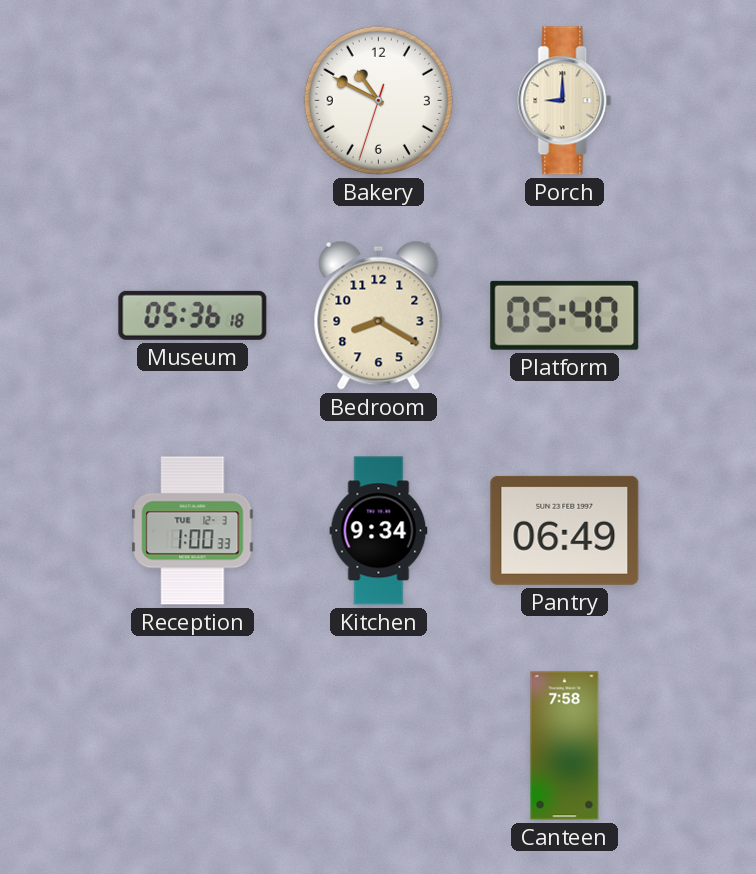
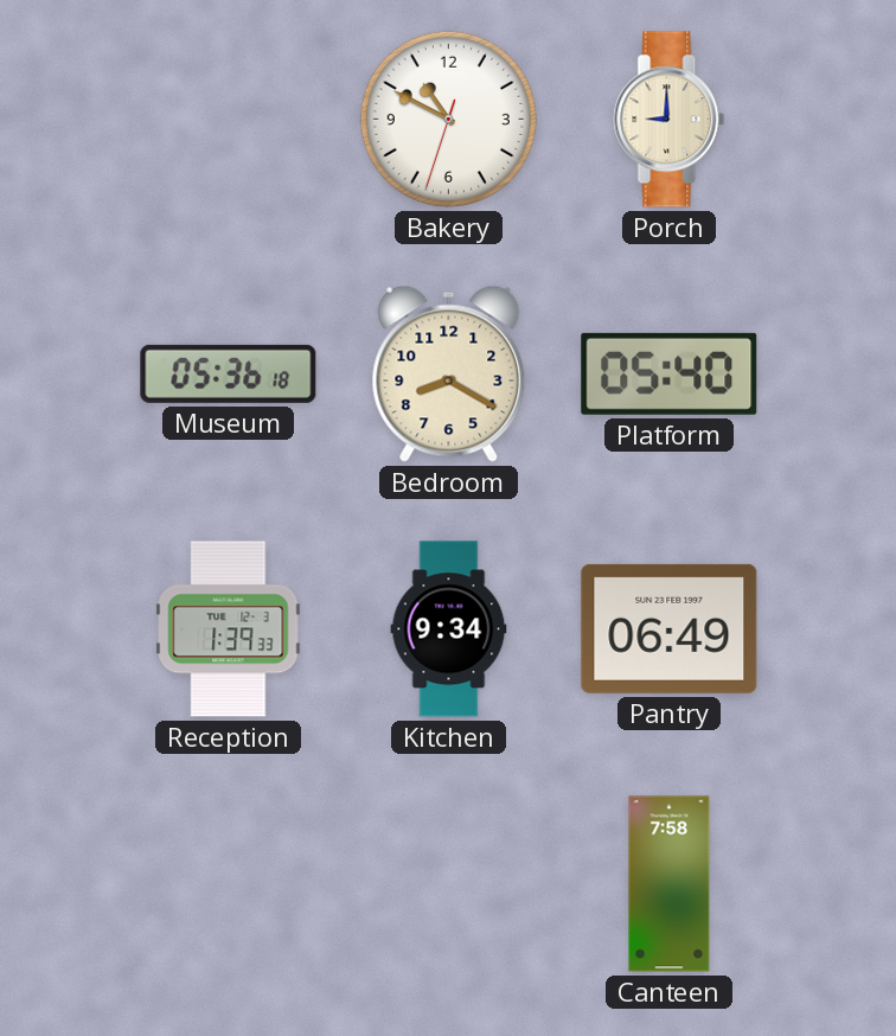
Reception: 1:00 -> 1:39 (229, 629)
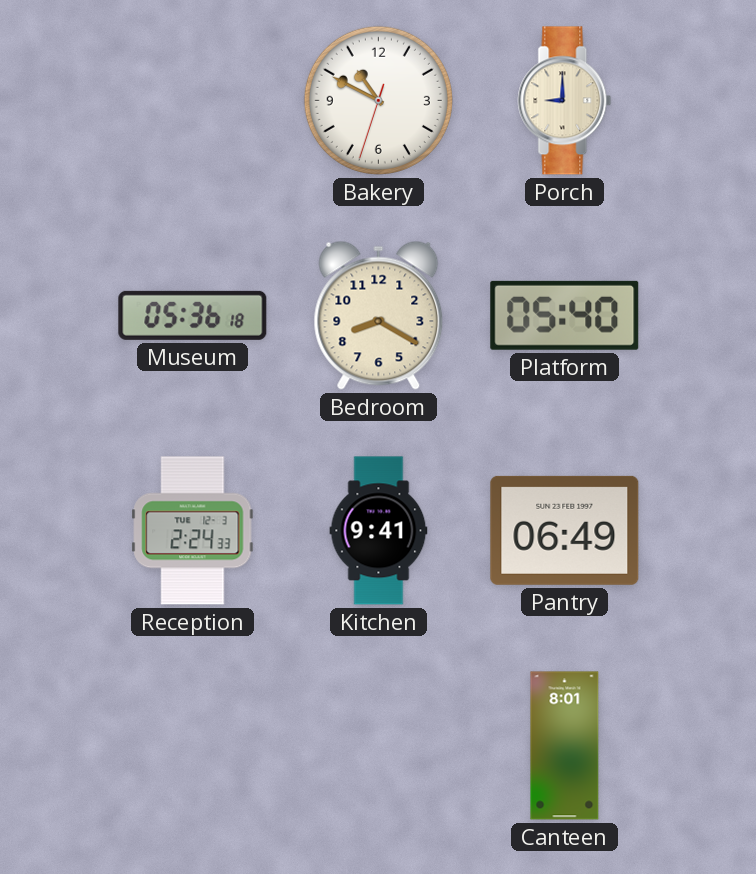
Reception: 1:39 -> 2:24 (193, 531)
Kitchen: 9:34 -> 9:41 (379, 531)
Canteen: 7:58 -> 8:01 (565, 746)
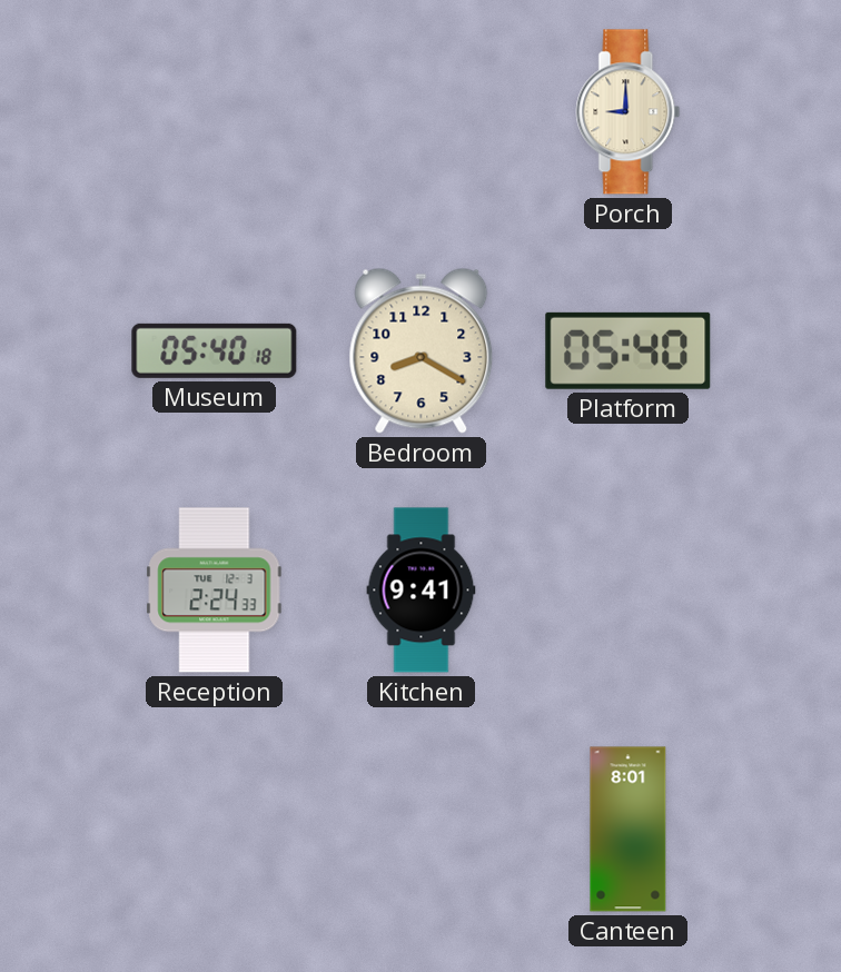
Bakery: 10:49 -> none (378, 100)
Museum: 05:36 -> 05:40 (215, 350)
Pantry: 06:49 -> none (565, 530)
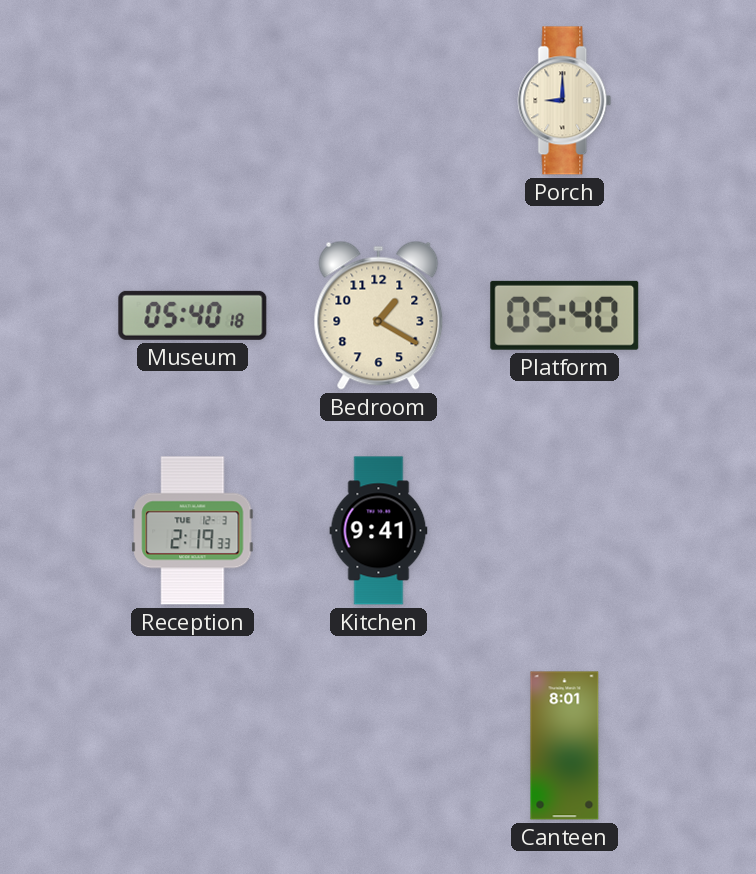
Bedroom: 8:20 -> 1:20 (379, 315)
Reception: 2:24 -> 2:19 (193, 531)
